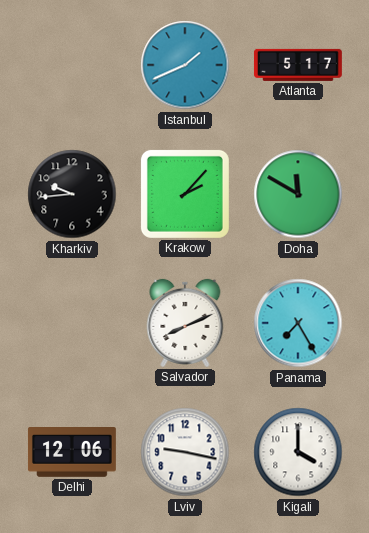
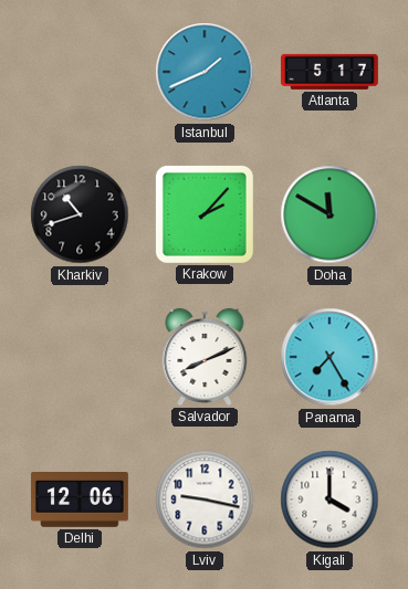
Kharkiv: 9:44 -> 10:42 (80, 214)
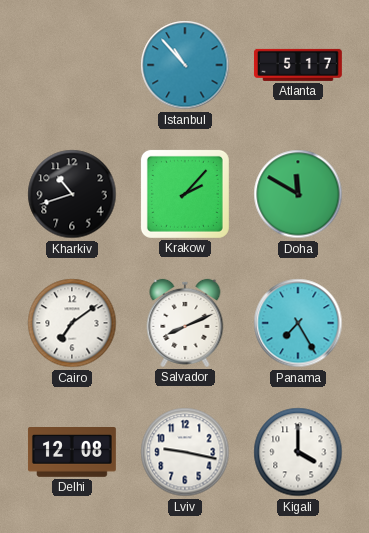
Istanbul: 1:41 -> 10:53 (185, 65)
Cairo: none -> 7:09 (72, 323)
Delhi: 12:06 -> 12:08 (72, 453)
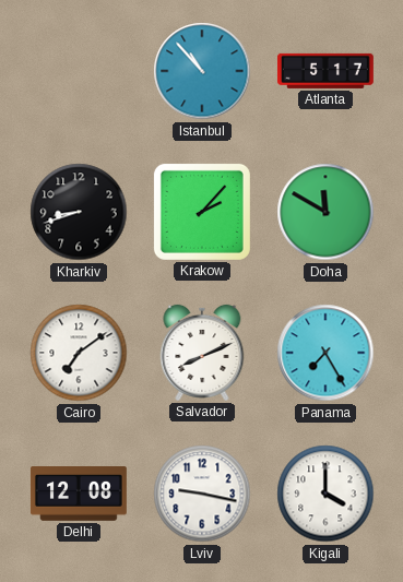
Kharkiv: 10:42 -> 8:42 (79, 212)
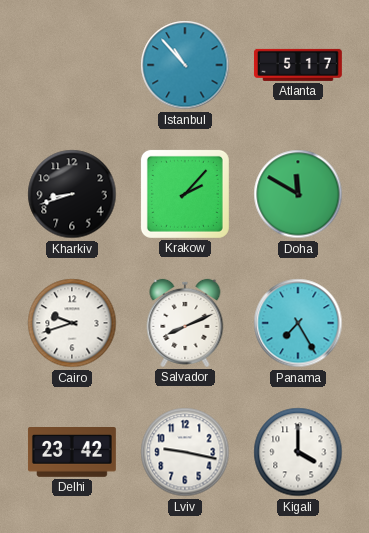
Cairo: 7:09 -> 9:42 (72, 323)
Delhi: 12:08 -> 23:42 (72, 453)
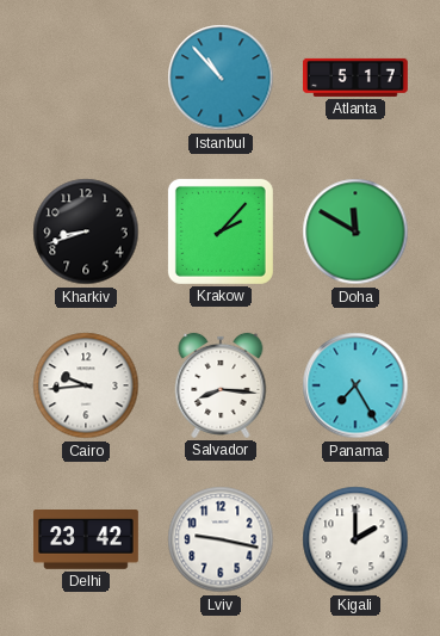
Cairo: 9:42 -> 9:44 (86, 385)
Salvador: 8:11 -> 8:16 (221, 385)
Kigali: 4:00 -> 2:00 (355, 539)
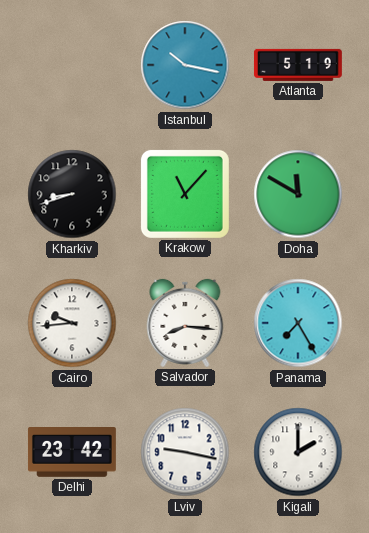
Istanbul: 10:53 -> 10:17 (185, 65)
Atlanta: 5:17 -> 5:19 (298, 65)
Krakow: 2:07 -> 11:07 (185, 194)
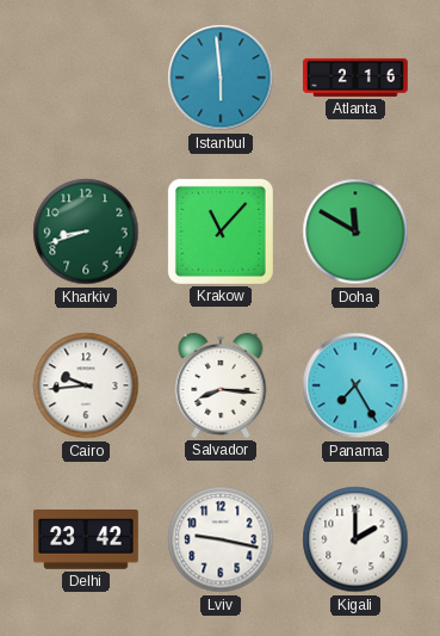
Istanbul: 10:17 -> 5:59 (221, 78)
Atlanta: 5:19 -> 2:16 (355, 78)
Kharkiv dial: black -> green (86, 231)
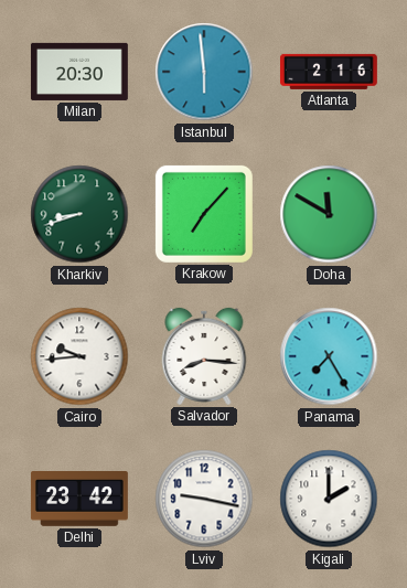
Milan: none -> 20:30 (79, 72)
Krakow: 11:07 -> 7:07 (204, 214)
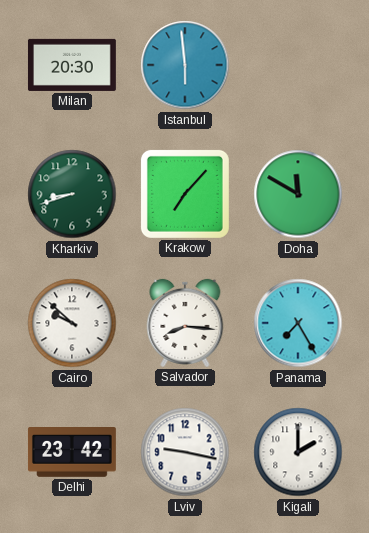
Atlanta: 2:16 -> none (329, 72)
Cairo: 9:44 -> 9:52 (72, 323)
